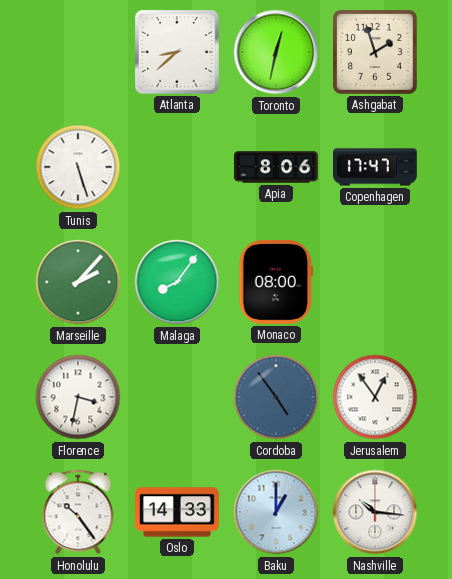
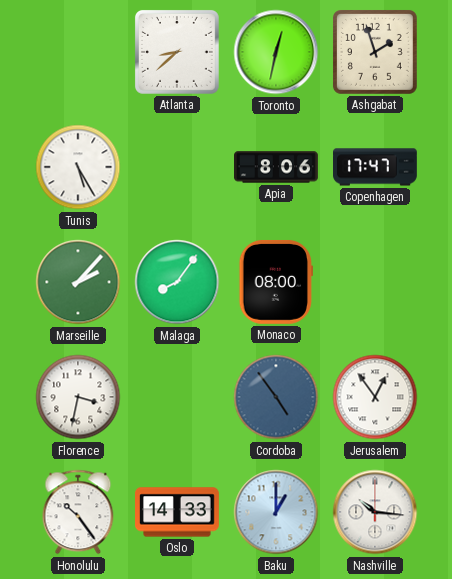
Tunis: 5:27 -> 5:25 (78, 167)
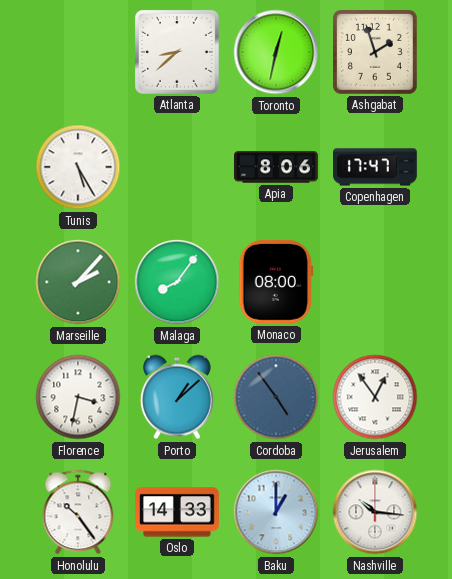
Porto: none -> 1:08 (177, 397)
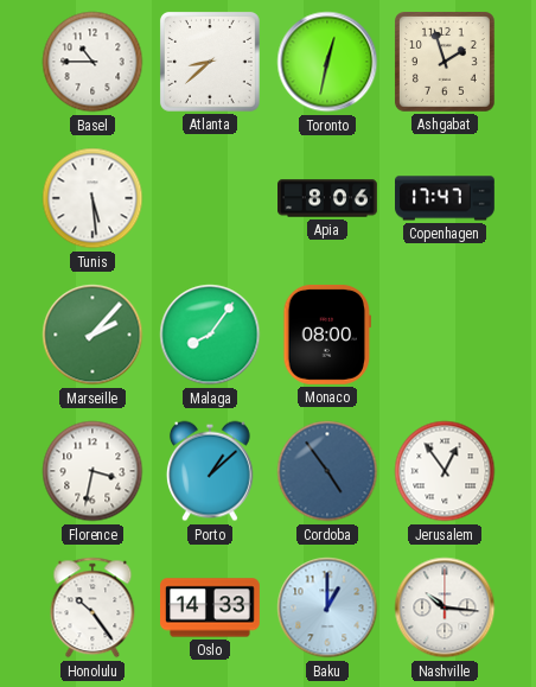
Basel: none -> 10:45 (92, 62)
Tunis: 5:25 -> 5:29 (92, 198)
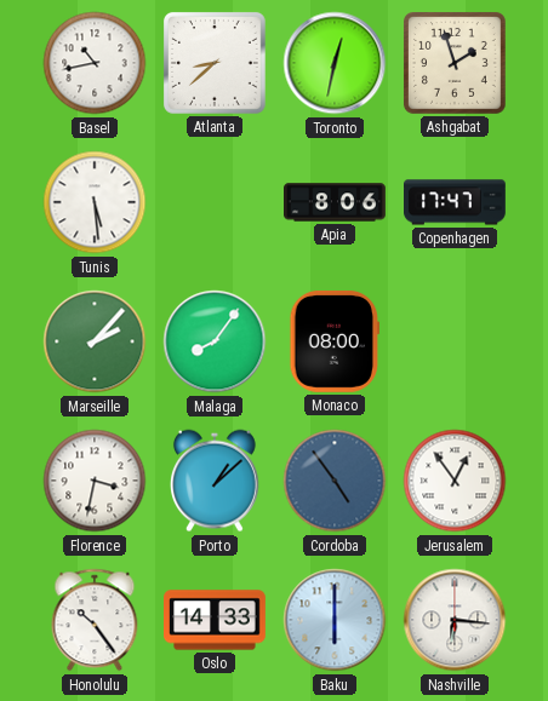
Basel: 10:45 -> 10:43 (95, 63)
Baku: 1:00 -> 6:00 (335, 620)
Nashville: 10:16 -> 6:16 (455, 620)
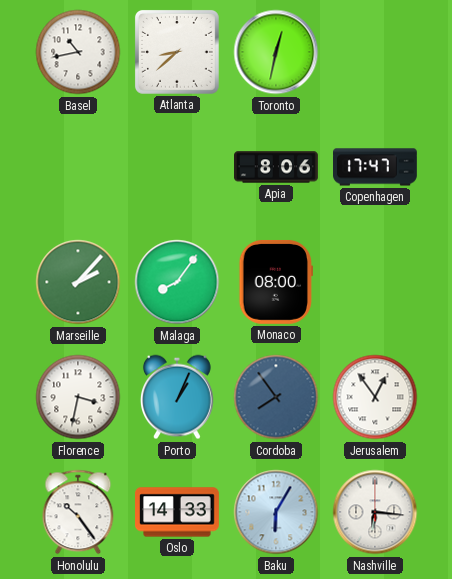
Ashgabat: 1:57 -> none (455, 63)
Tunis: 5:29 -> none (95, 202)
Porto: 1:08 -> 1:04 (177, 397)
Cordoba: 4:54 -> 7:54 (276, 397)
Baku: 6:00 -> 6:05 (276, 512)
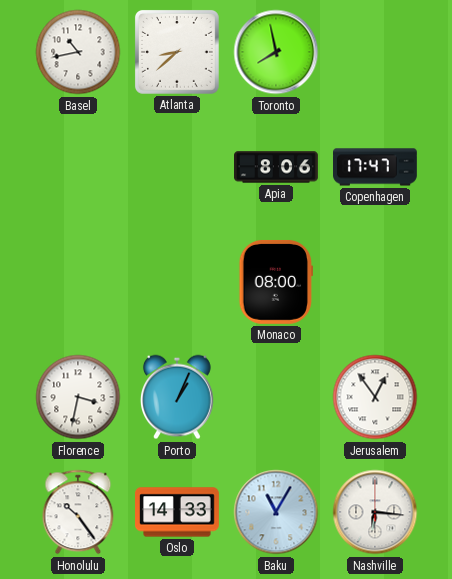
Toronto: 12:32 -> 7:58 (276, 52)
Marseille: 2:07 -> none (78, 282)
Malaga: 8:06 -> none (177, 282)
Cordoba: 7:54 -> none (276, 397)
Baku: 6:05 -> 11:05 (276, 512)
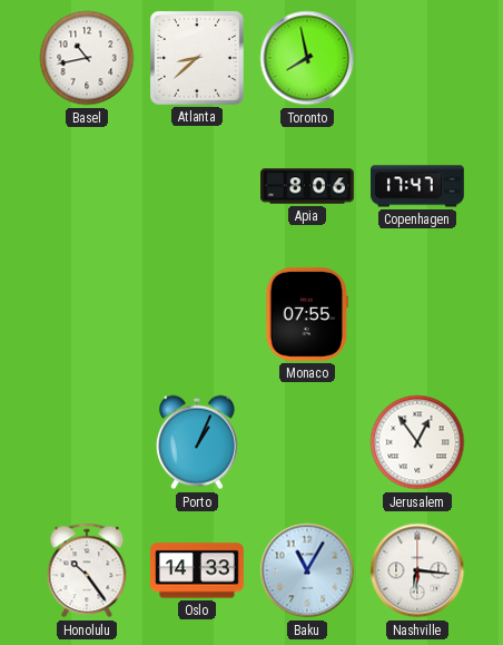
Monaco: 08:00 -> 07:55 (306, 314)
Florence: 3:32 -> none (78, 397)
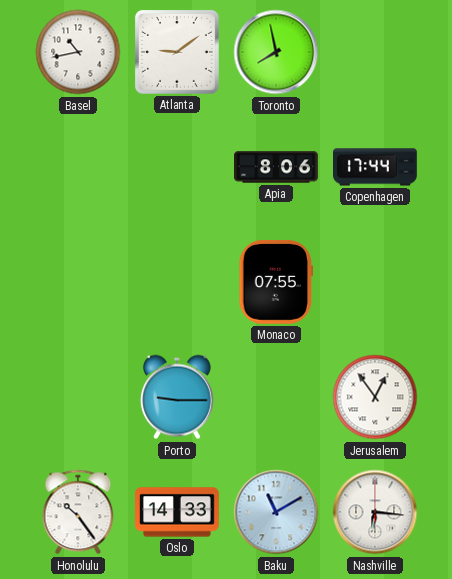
Atlanta: 8:38 -> 9:09 (177, 52)
Copenhagen: 17:47 -> 17:44 (376, 167)
Porto: 1:04 -> 9:15 (177, 397)
Baku: 11:05 -> 11:10 (276, 512)
